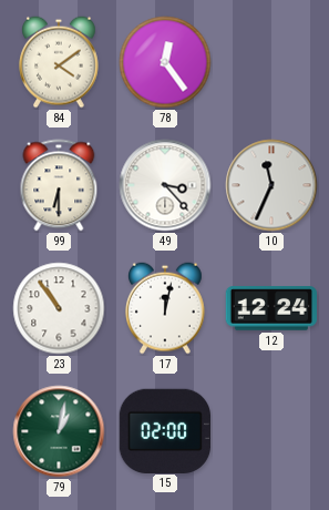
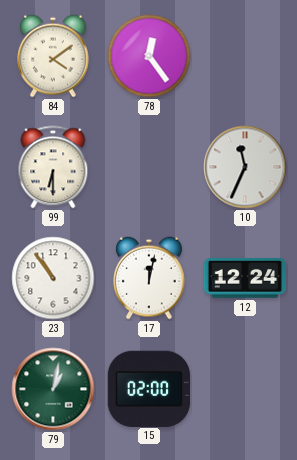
49: 3:23 -> none (165, 185)
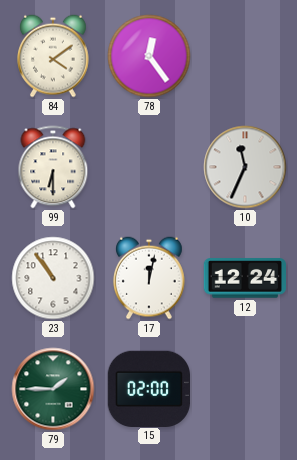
79: 1:02 -> 1:45 (53, 389)
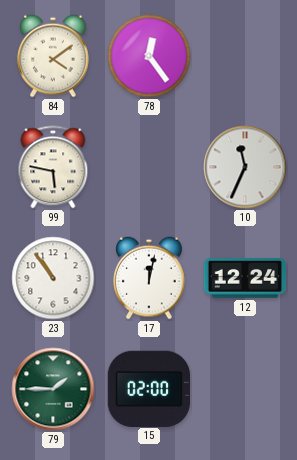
99: 6:30 -> 5:47 (53, 167)
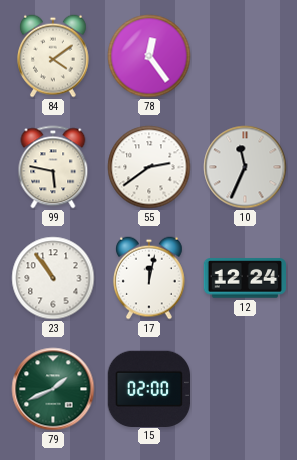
55: none -> 2:39 (149, 167)
79: 1:45 -> 1:41 (53, 389)
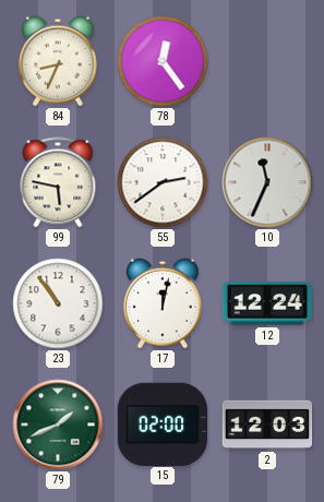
84: 4:09 -> 8:34 (59, 61)
2: none -> 12:03 (267, 425)
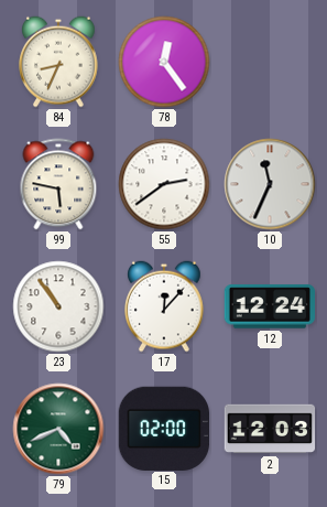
17: 12:02 -> 12:07 (165, 306)
79: 1:41 -> 4:41 (58, 429)
